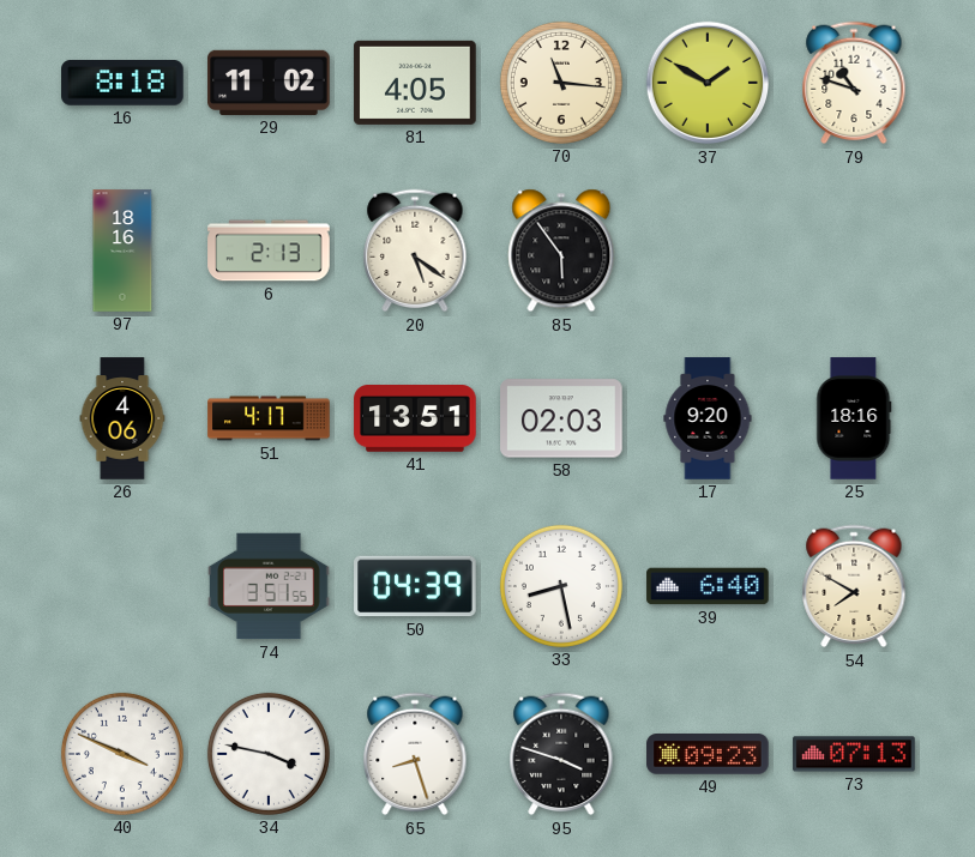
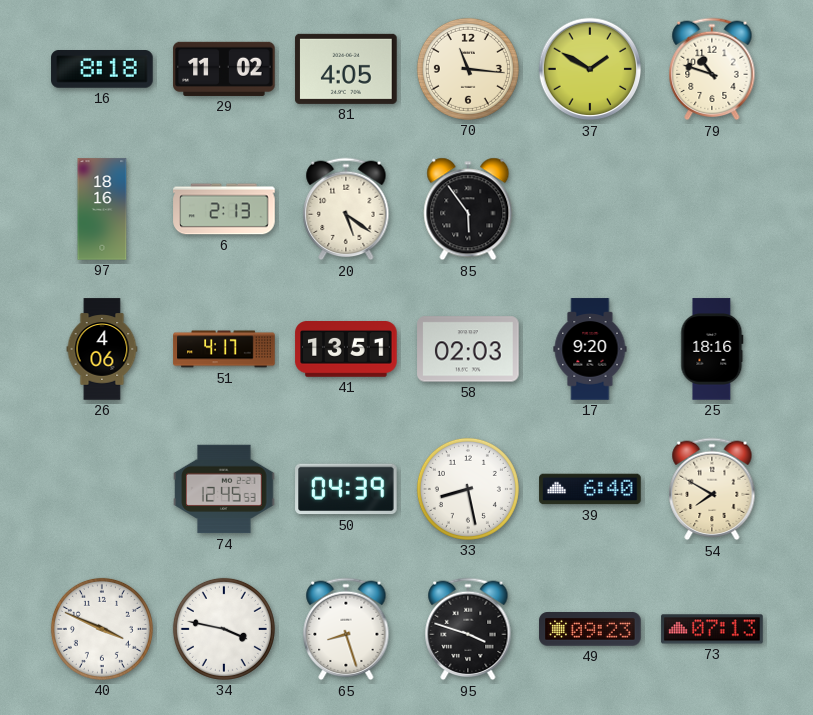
74: 3:51 -> 12:45 (224, 489)
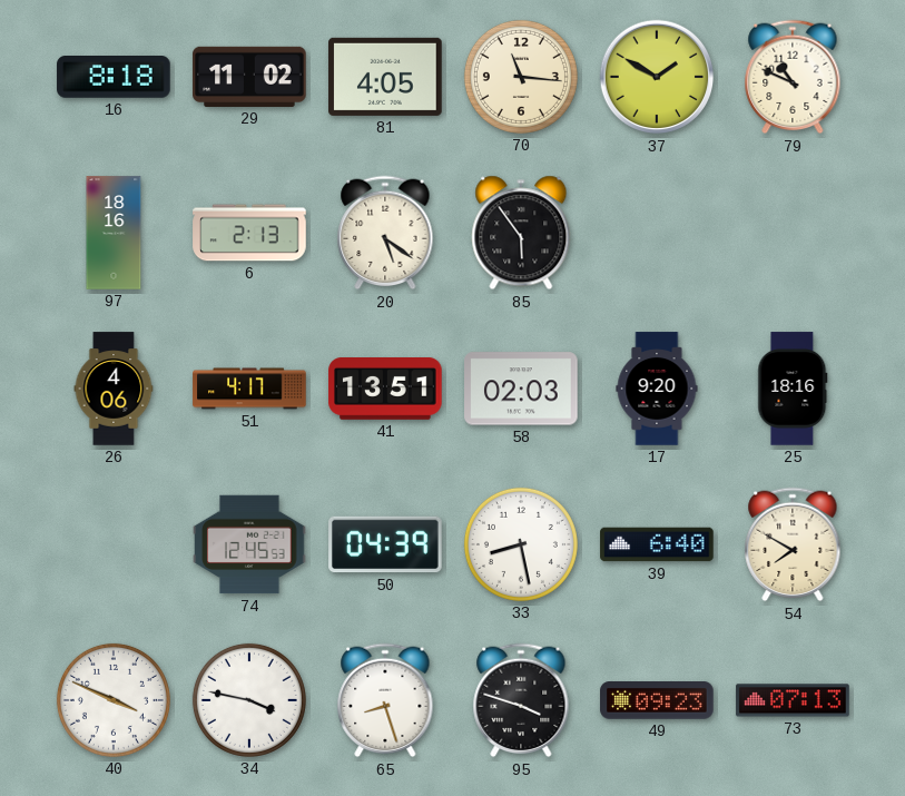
79: 10:48 -> 10:49 (793, 77)
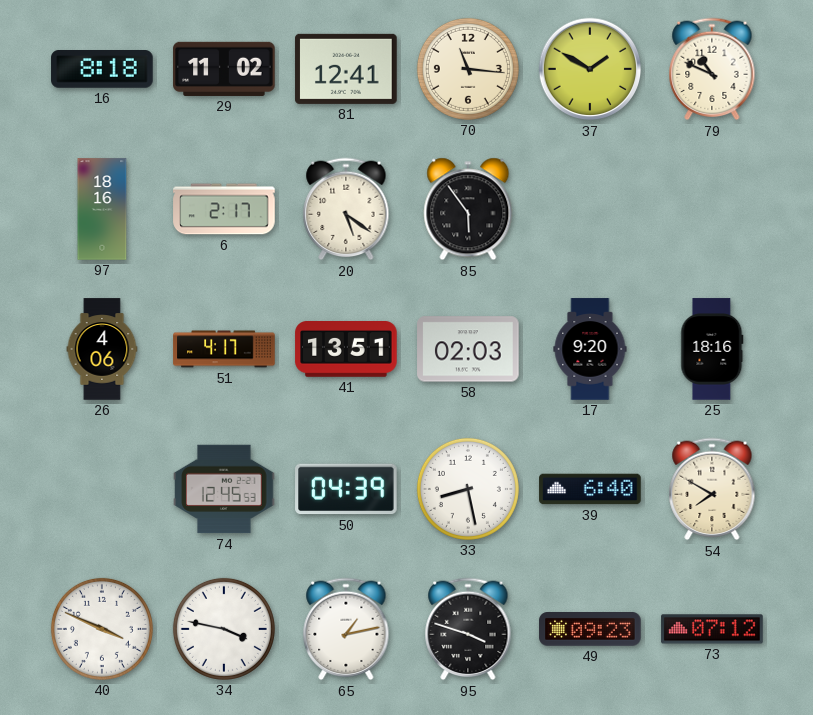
81: 4:05 -> 12:41 (346, 69)
6: 2:13 -> 2:17 (224, 209)
65: 8:27 -> 1:13 (346, 629)
73: 07:13 -> 07:12 (712, 629)
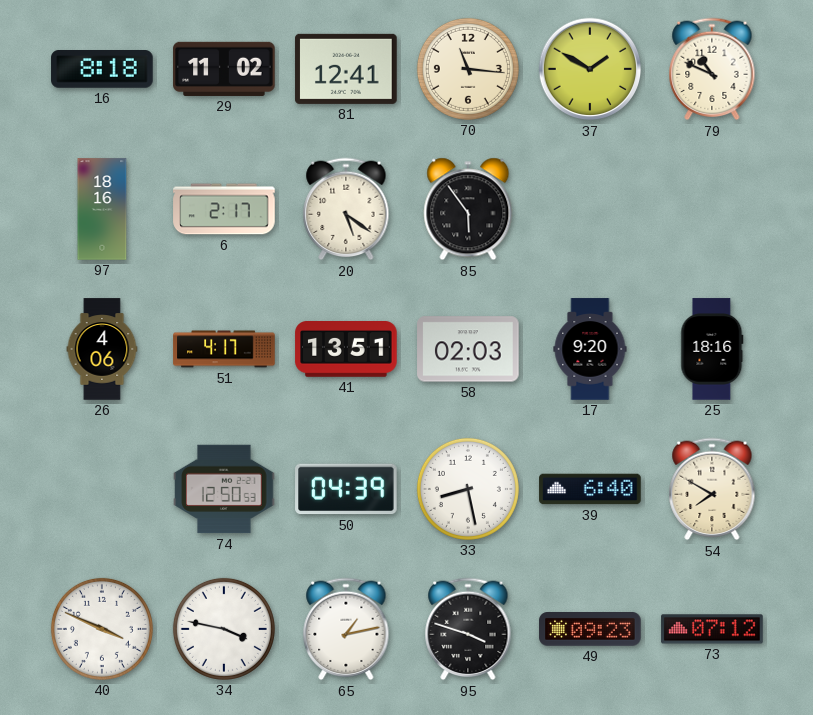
74: 12:45 -> 12:50 (224, 489)
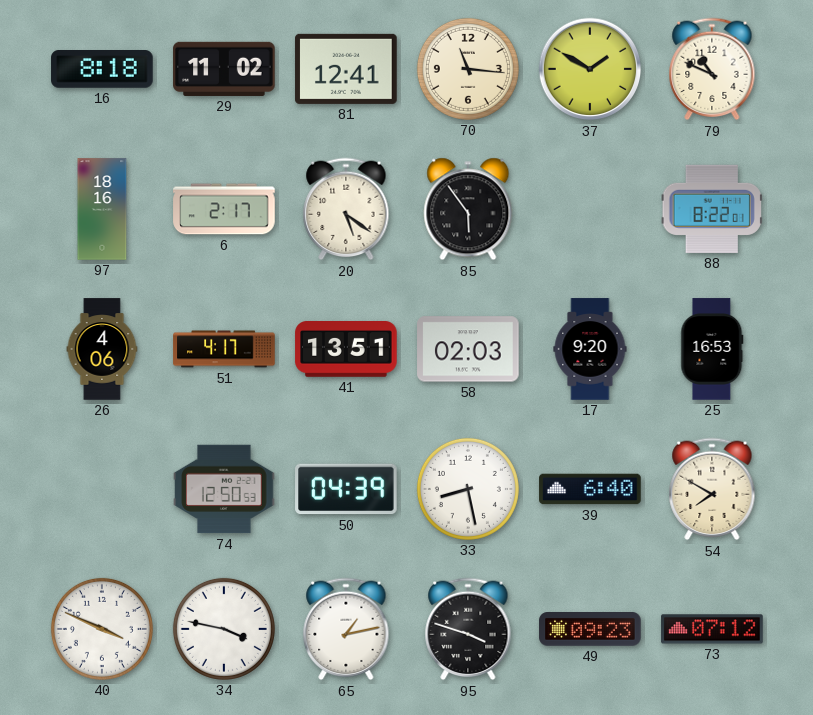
88: none -> 8:22 (712, 209)
25: 18:16 -> 16:53 (712, 349)
